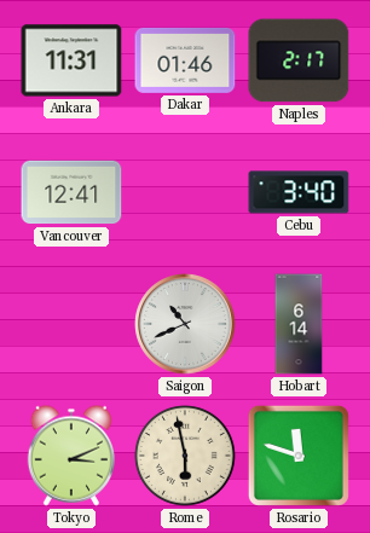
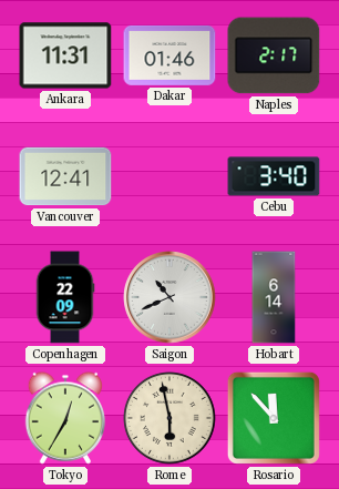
Copenhagen: none -> 22:09 (65, 297)
Tokyo: 3:11 -> 12:35 (64, 418)
Rosario: 11:48 -> 11:53 (274, 418)
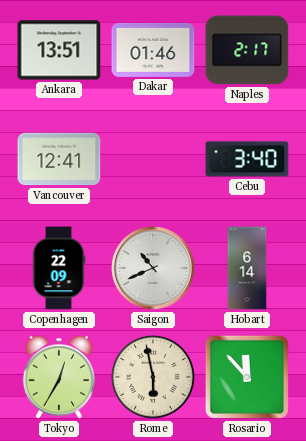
Ankara: 11:31 -> 13:51 (59, 50)
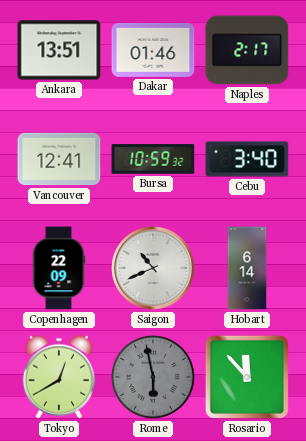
Bursa: none -> 10:59 (153, 159)
Tokyo: 12:35 -> 12:40 (58, 377)
Rome dial: cream -> grey (154, 378)
